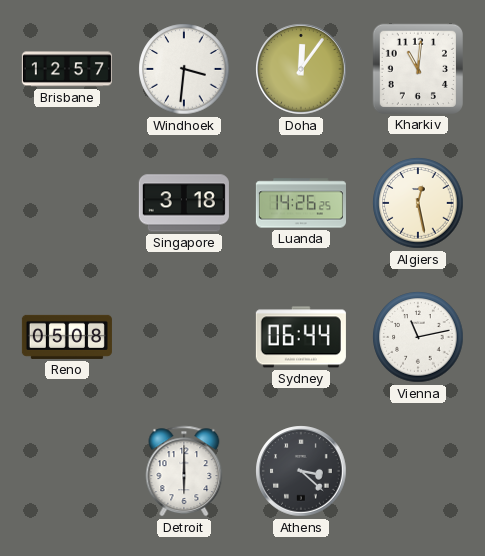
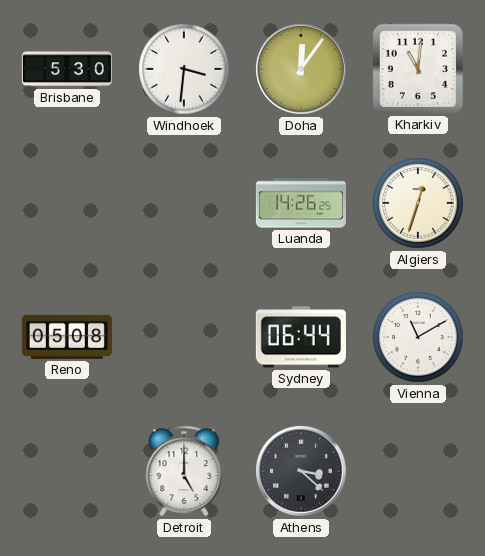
Brisbane: 12:57 -> 5:30 (67, 69)
Singapore: 3:18 -> none (184, 203)
Algiers: 12:28 -> 12:33 (418, 203)
Vienna: 11:13 -> 11:10 (418, 337)
Detroit: 6:00 -> 5:00 (184, 471)
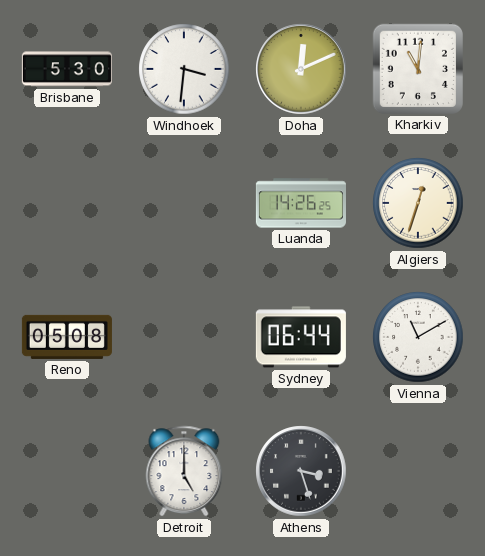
Doha: 12:06 -> 12:11 (301, 69)
Athens: 3:22 -> 3:27 (301, 471)
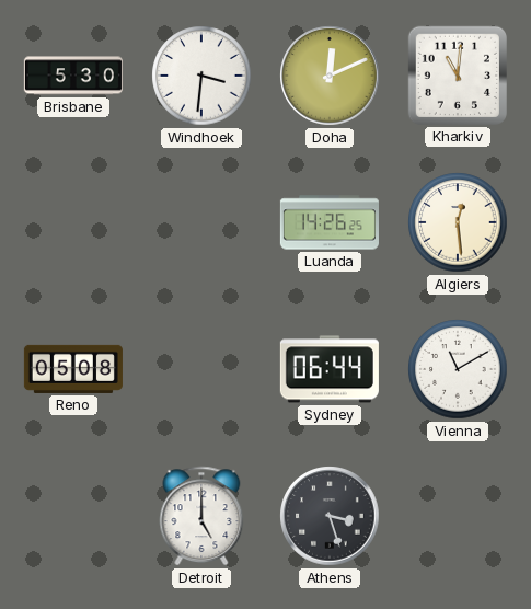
Algiers: 12:33 -> 12:29 (458, 222)
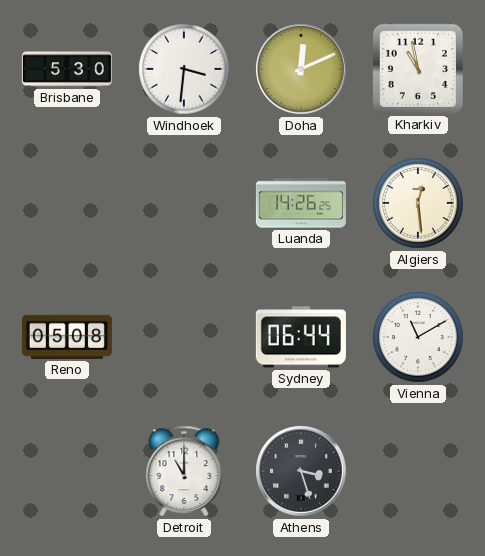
Kharkiv: 11:01 -> 10:58 (418, 69)
Detroit: 5:00 -> 11:00 (184, 471)
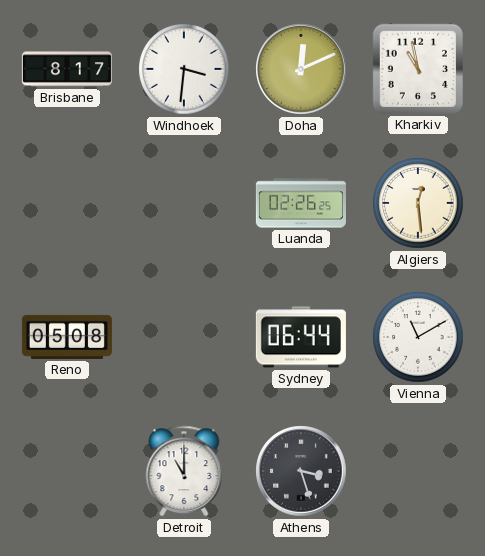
Brisbane: 5:30 -> 8:17 (67, 69)
Luanda: 14:26 -> 02:26 (301, 203)
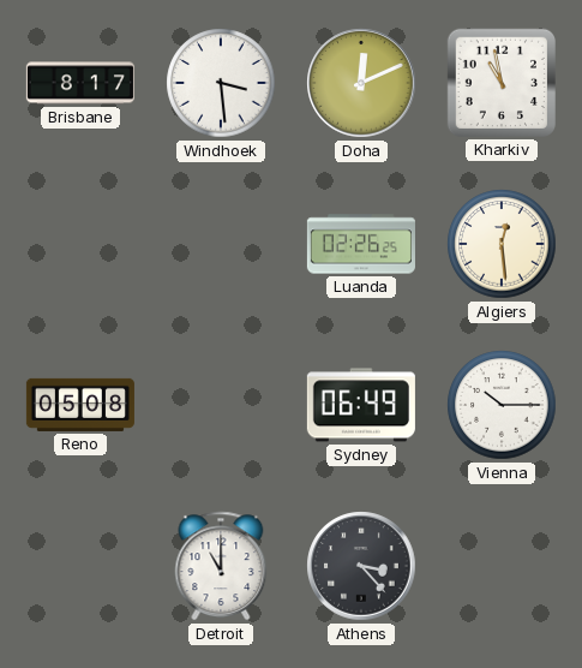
Windhoek: 3:31 -> 3:29 (221, 83)
Sydney: 06:44 -> 06:49 (361, 405)
Vienna: 11:10 -> 10:15 (502, 405)
Athens: 3:27 -> 3:23 (361, 566)
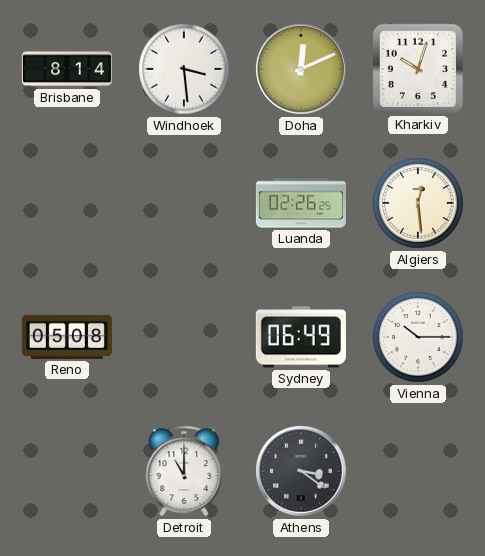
Brisbane: 8:17 -> 8:14 (67, 69)
Kharkiv: 10:58 -> 10:03 (418, 69)
Athens: 3:23 -> 3:21 (301, 471)
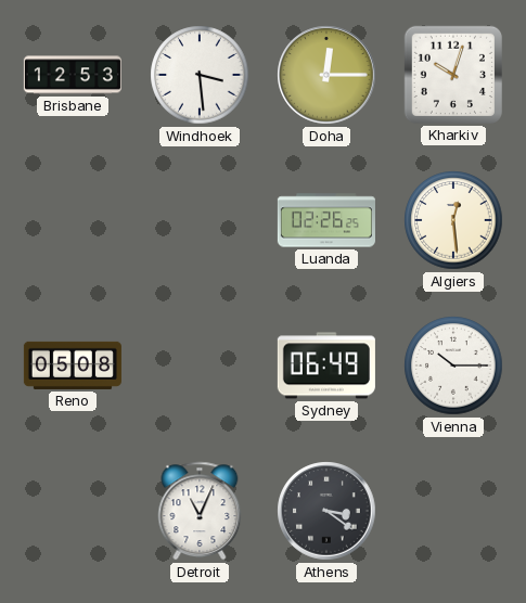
Brisbane: 8:14 -> 12:53 (73, 75)
Doha: 12:11 -> 12:15 (326, 75)
Detroit: 11:00 -> 11:04 (200, 511)
